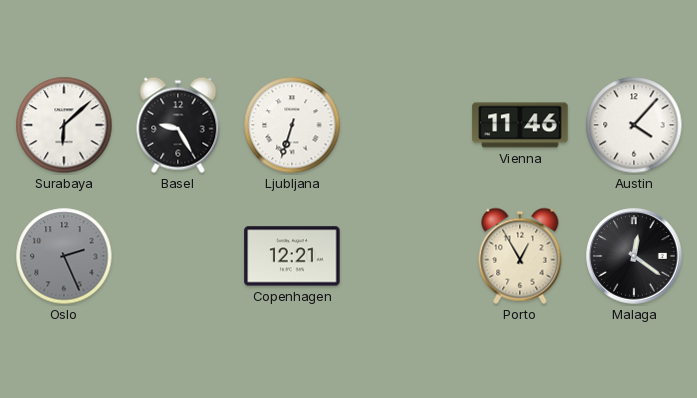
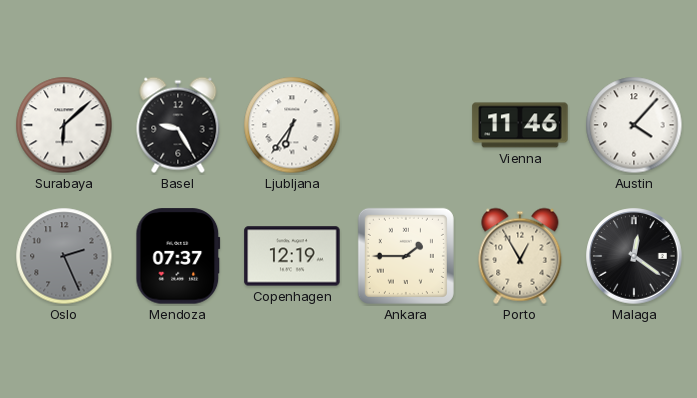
Ljubljana: 6:33 -> 6:36 (292, 125)
Mendoza: none -> 07:37 (178, 256)
Copenhagen: 12:21 -> 12:19 (292, 256)
Ankara: none -> 1:45 (406, 256)
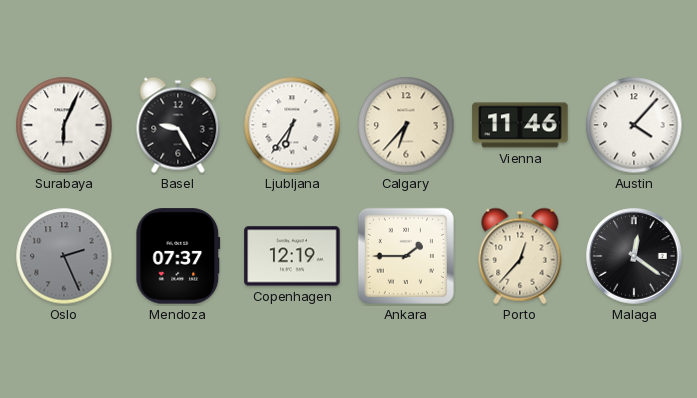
Surabaya: 6:08 -> 6:04 (64, 125)
Calgary: none -> 6:37 (406, 125)
Porto: 12:55 -> 12:37 (520, 256)
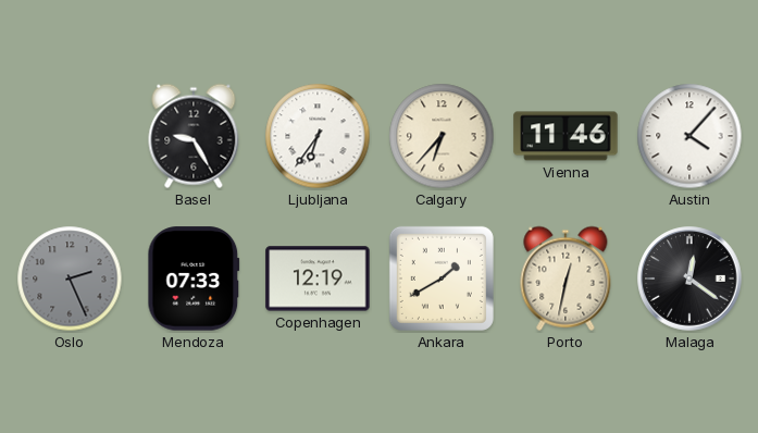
Surabaya: 6:04 -> none (64, 125)
Mendoza: 07:37 -> 07:33 (194, 279)
Ankara: 1:45 -> 1:40 (442, 279)
Porto: 12:37 -> 12:32 (566, 279)
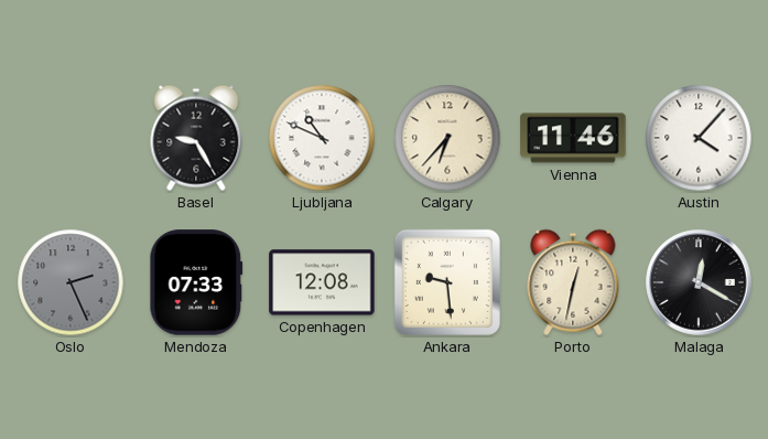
Ljubljana: 6:36 -> 10:49 (322, 138)
Copenhagen: 12:19 -> 12:08 (322, 282)
Ankara: 1:40 -> 9:29 (447, 282)
Malaga: 12:21 -> 12:20 (699, 282)
